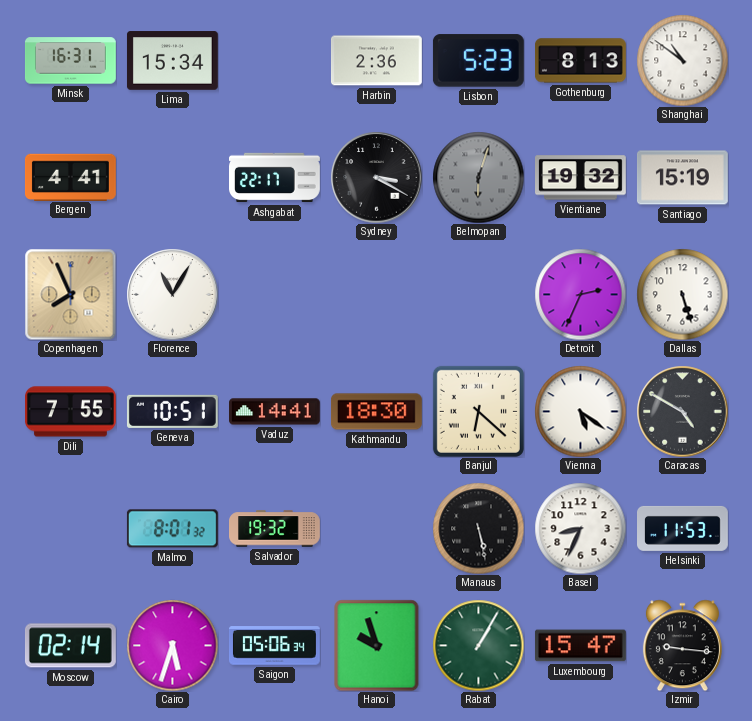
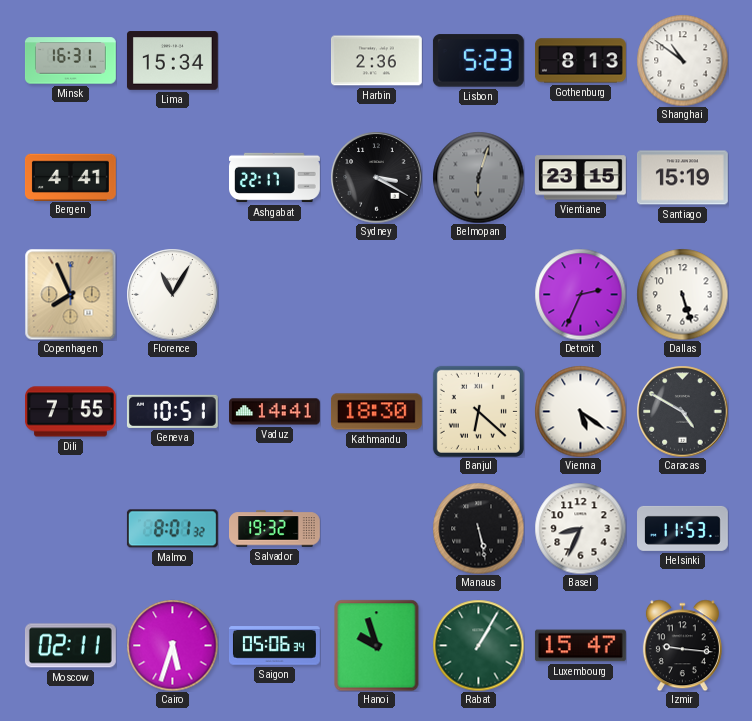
Vientiane: 19:32 -> 23:15 (581, 178)
Moscow: 02:14 -> 02:11 (70, 646)
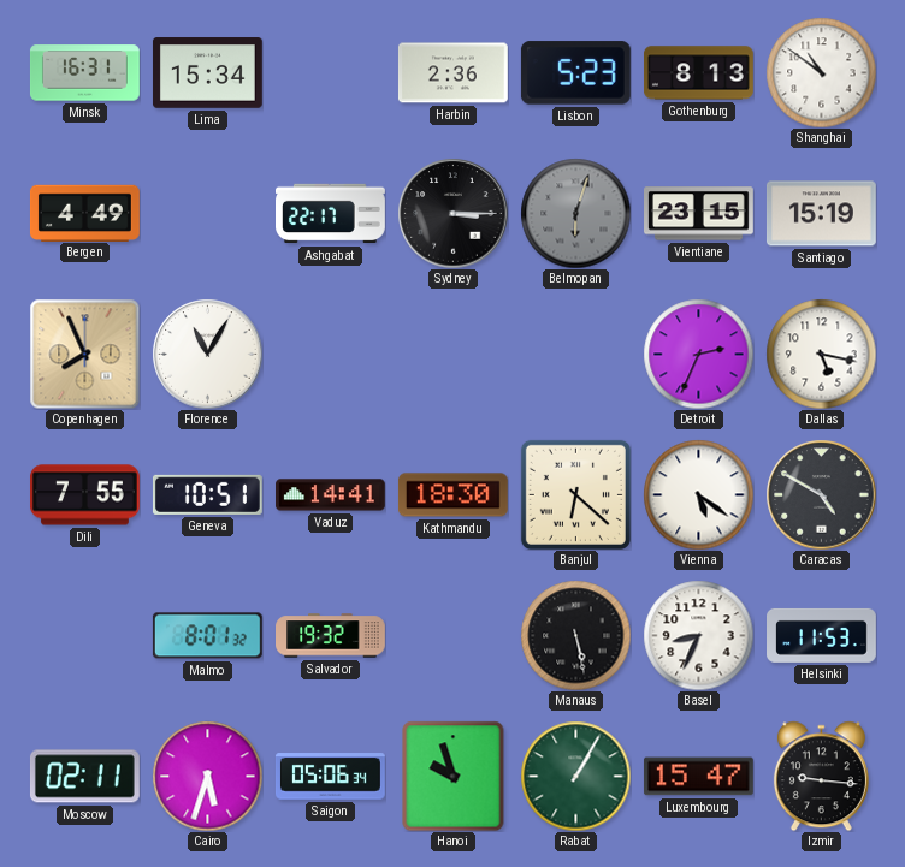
Bergen: 4:41 -> 4:49 (84, 213)
Sydney: 3:20 -> 3:15 (452, 213)
Dallas: 5:27 -> 5:17 (821, 354)
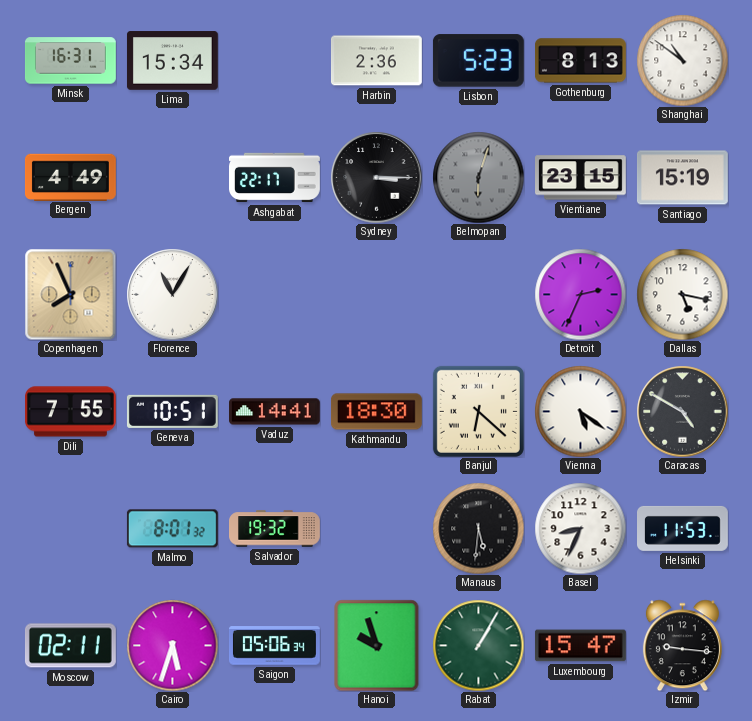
Manaus: 5:28 -> 5:31 (478, 528)
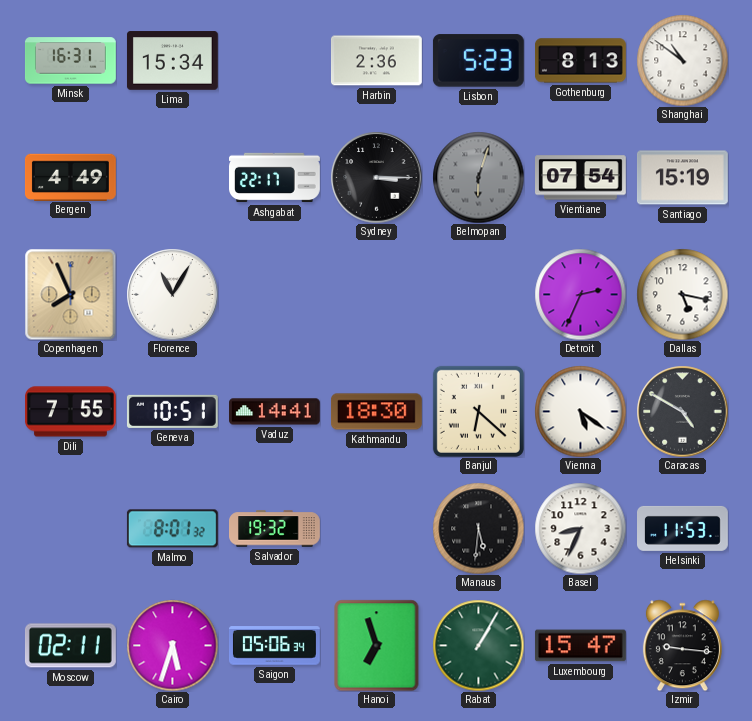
Vientiane: 23:15 -> 07:54 (581, 178)
Hanoi: 9:57 -> 6:57 (377, 645)
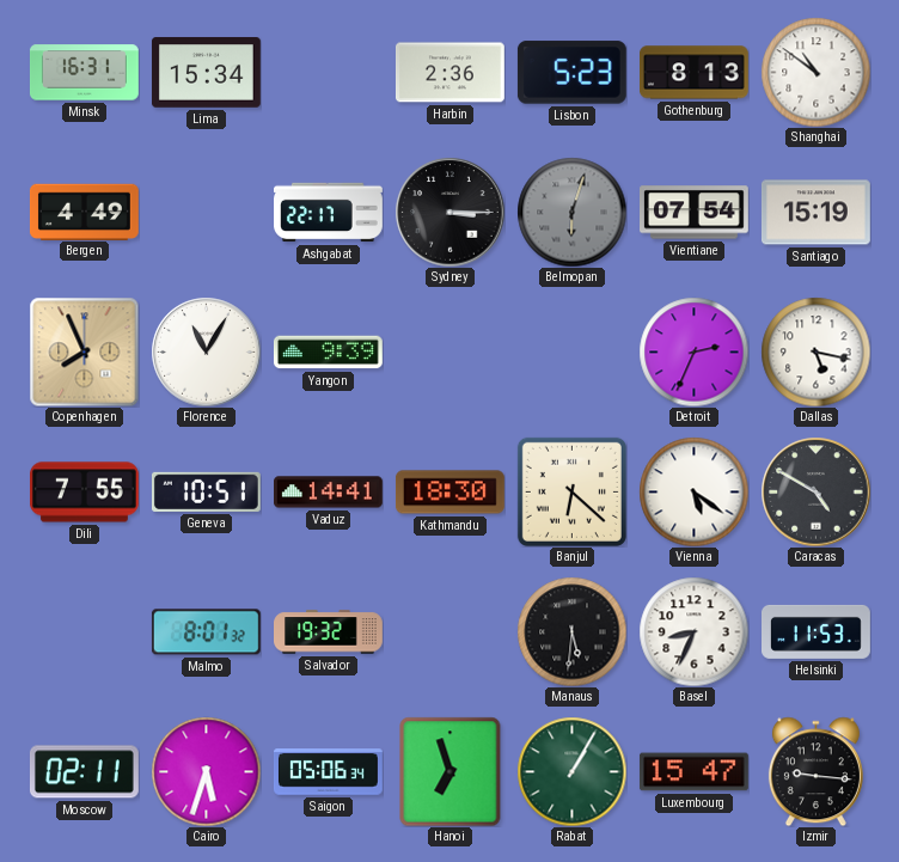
Yangon: none -> 9:39 (328, 353)
